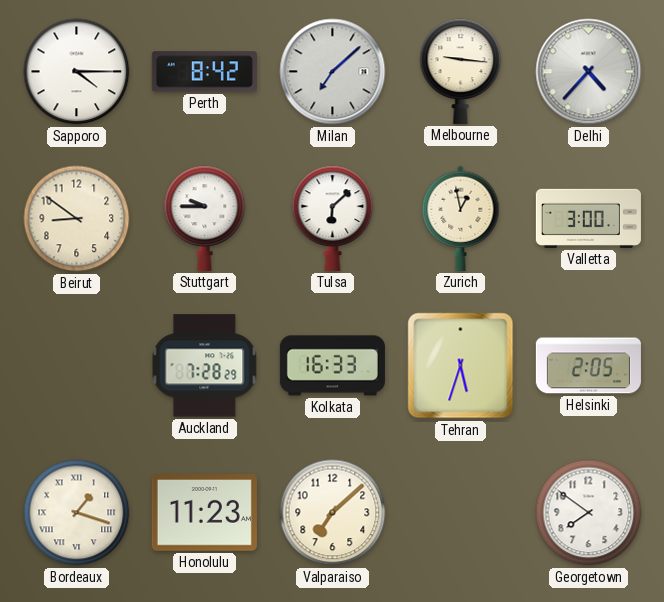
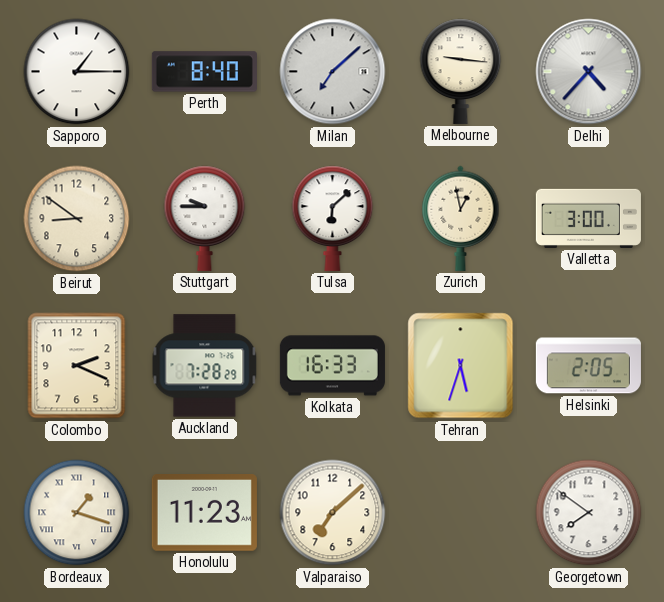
Sapporo: 4:15 -> 1:15 (77, 72)
Perth: 8:42 -> 8:40 (204, 72)
Colombo: none -> 2:19 (77, 366)
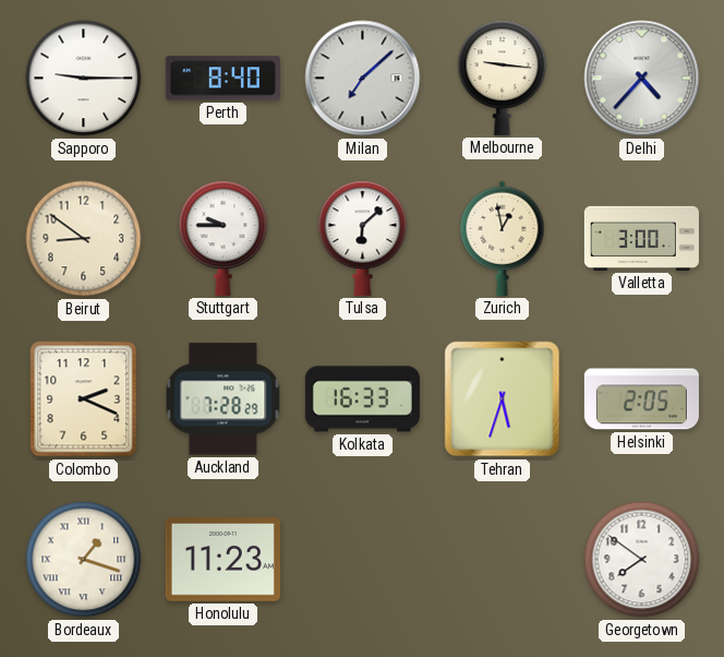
Sapporo: 1:15 -> 9:15 (84, 79)
Valparaiso: 7:08 -> none (333, 513)
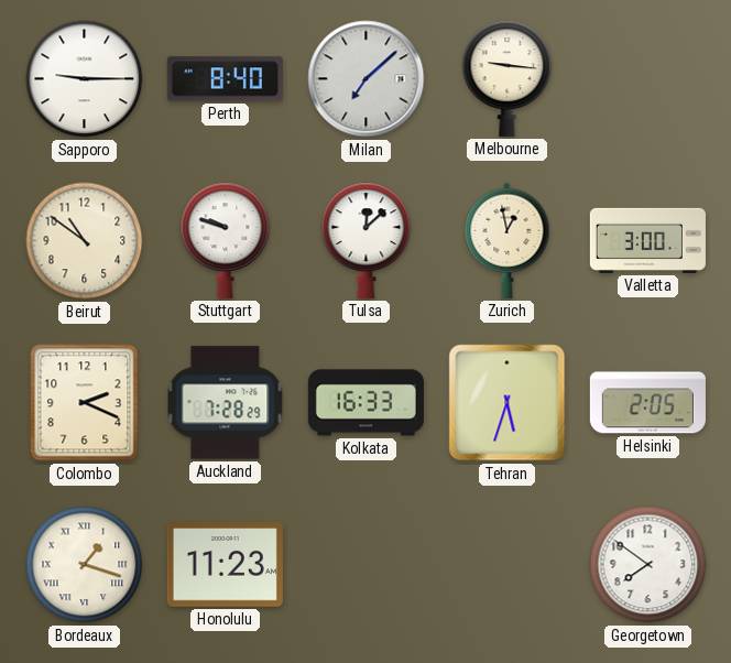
Delhi: 4:37 -> none (642, 79)
Beirut: 8:51 -> 10:51 (85, 241)
Stuttgart: 9:45 -> 9:48 (226, 240)
Tulsa: 6:08 -> 12:08 (367, 240)
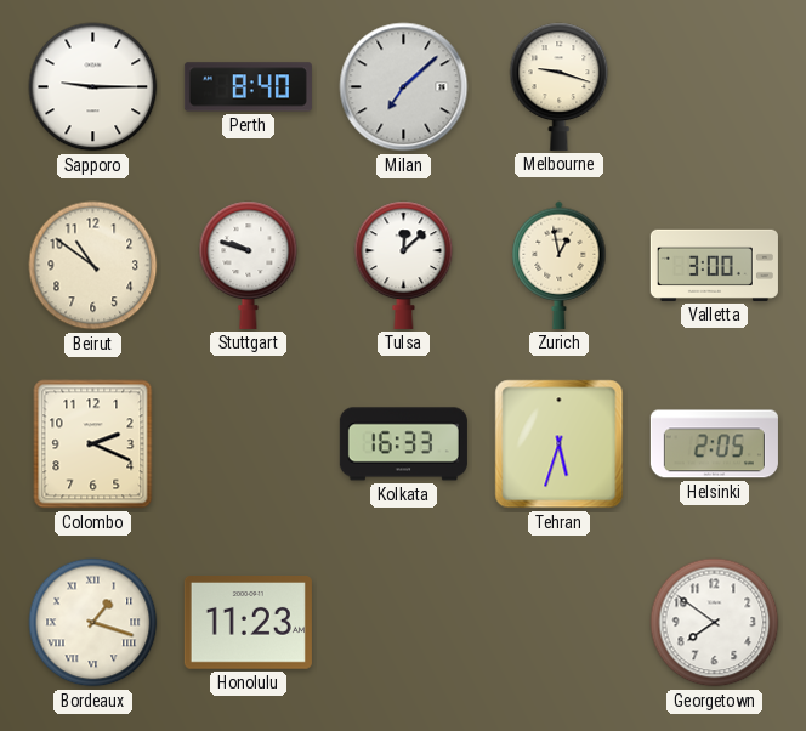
Melbourne: 9:16 -> 9:18 (560, 86)
Auckland: 7:28 -> none (226, 403)
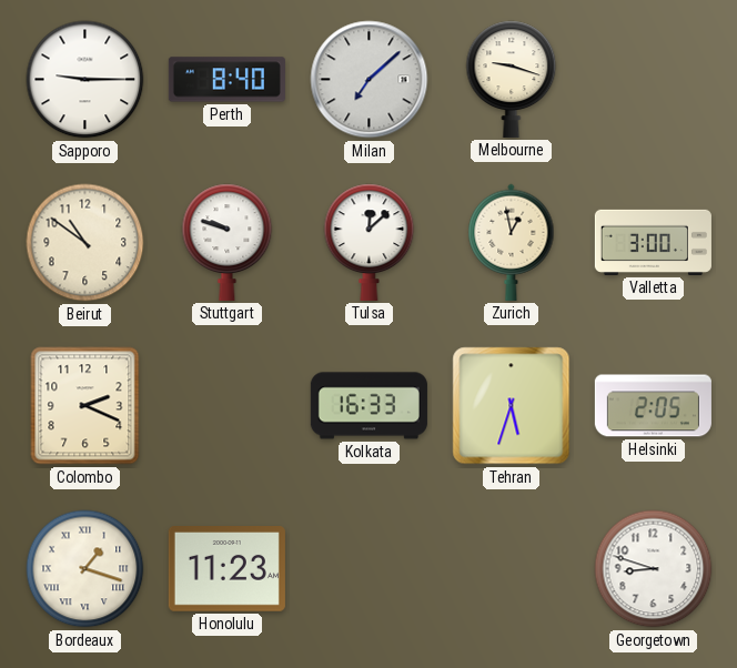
Georgetown: 7:51 -> 8:48 (654, 569)
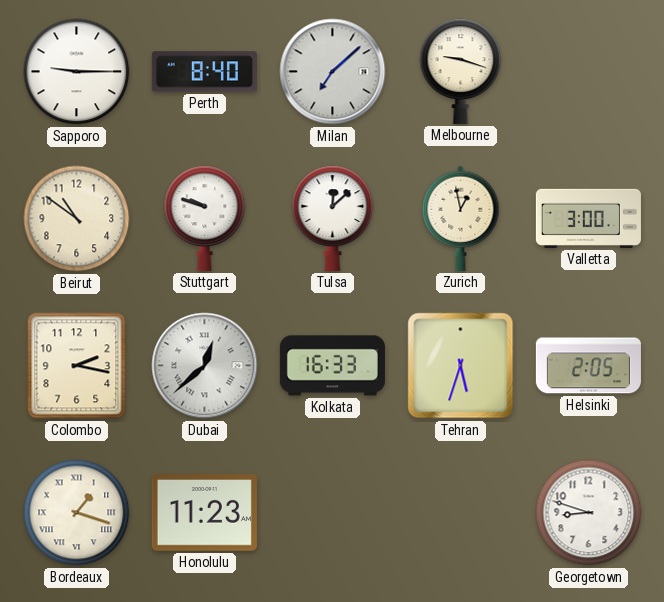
Colombo: 2:19 -> 2:17 (77, 366)
Dubai: none -> 12:38 (205, 366)
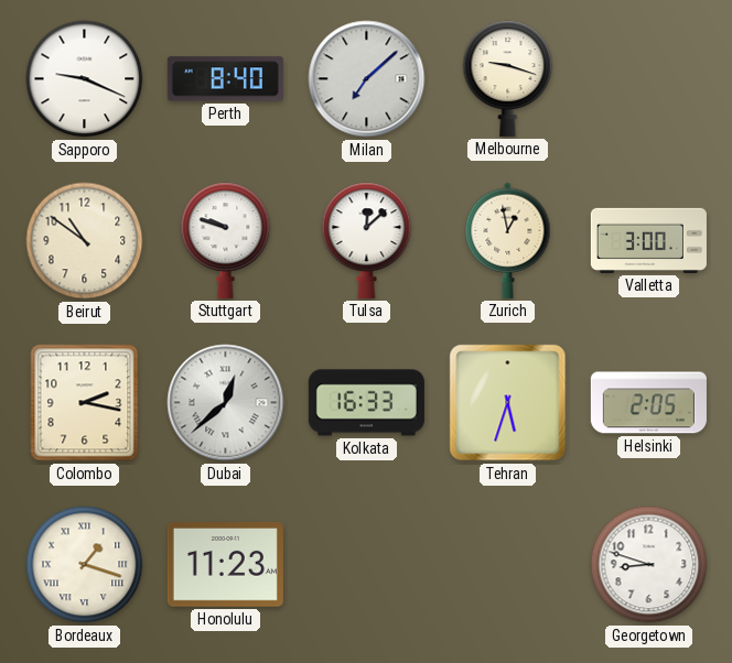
Sapporo: 9:15 -> 9:19 (85, 79)
